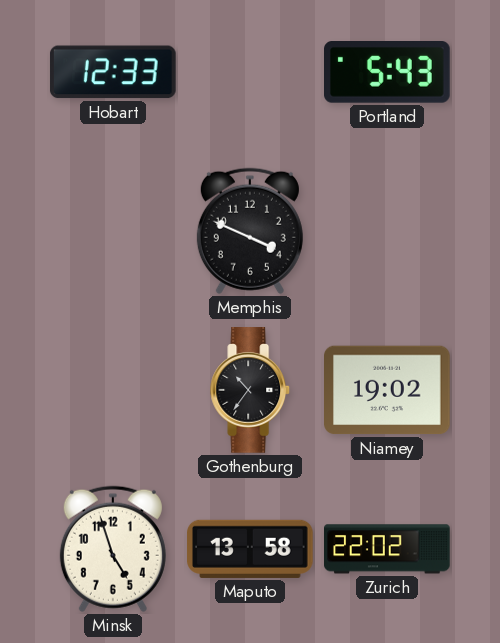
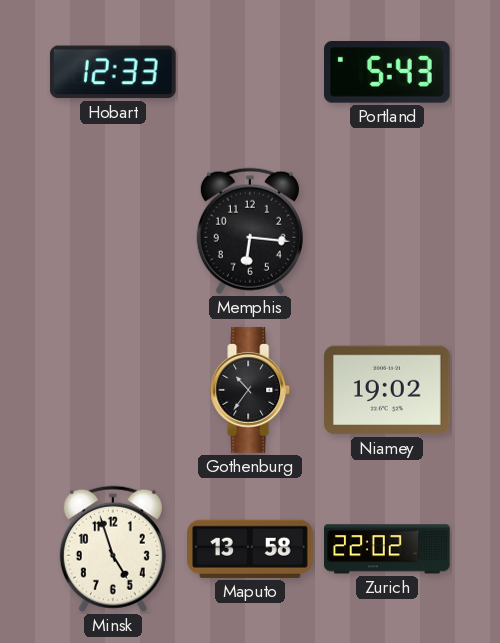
Memphis: 3:49 -> 6:16 (250, 231)
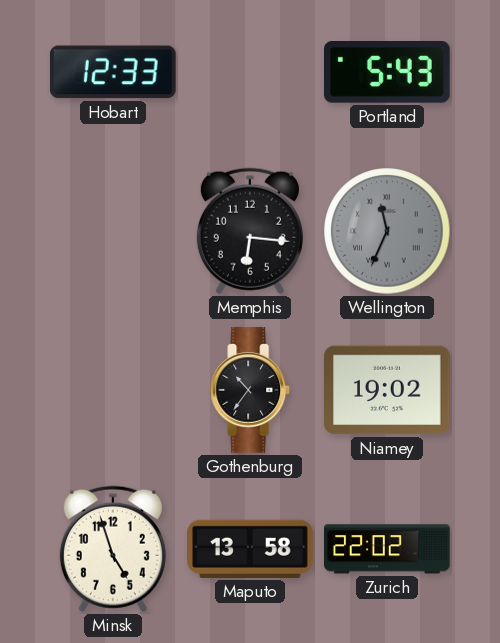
Wellington: none -> 11:34 (387, 231)
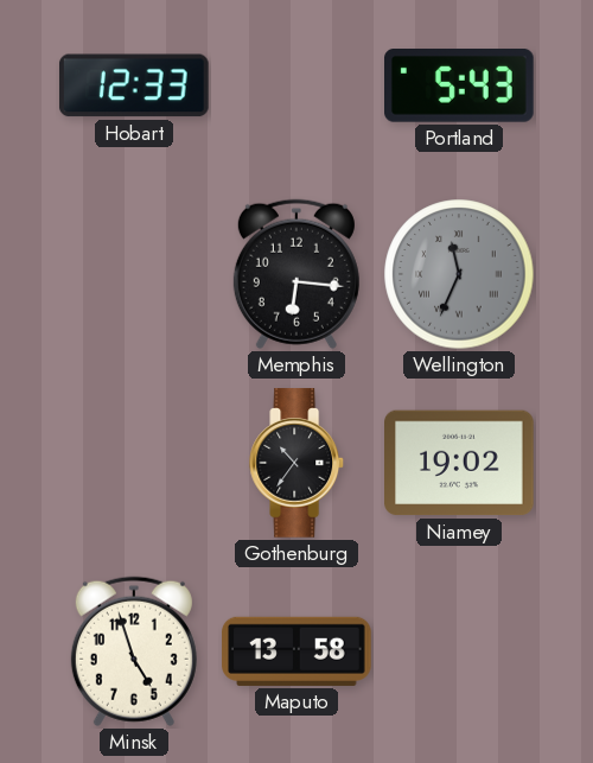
Zurich: 22:02 -> none (388, 549)
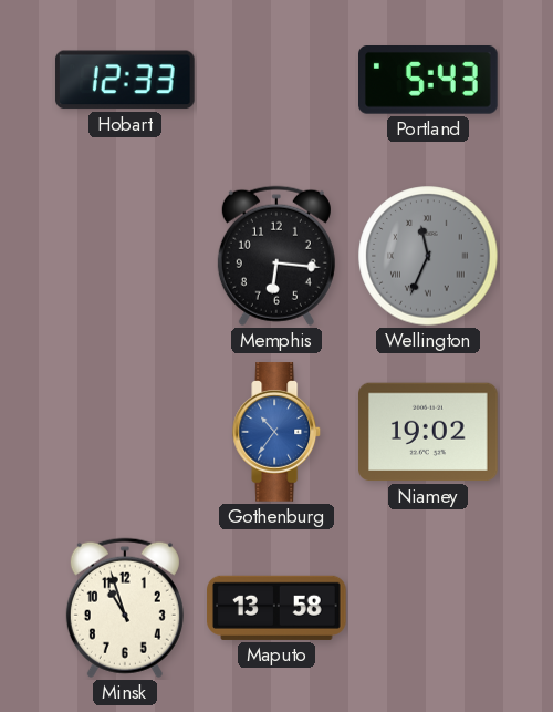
Gothenburg dial: black -> blue (278, 432)
Minsk: 4:57 -> 10:57 (125, 608)
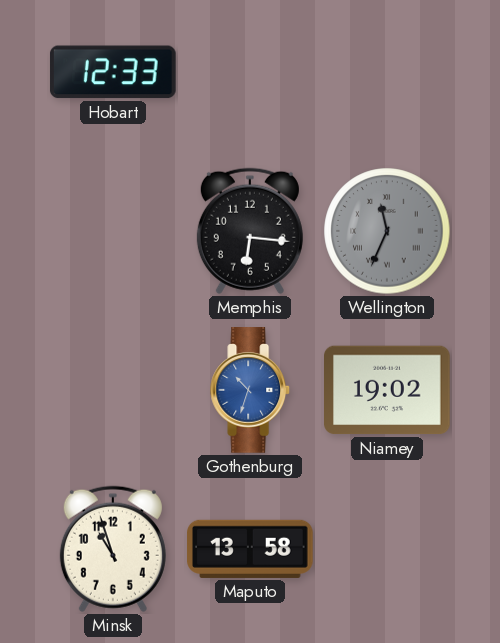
Portland: 5:43 -> none (429, 81)
Gothenburg: 10:36 -> 10:33 (251, 390)
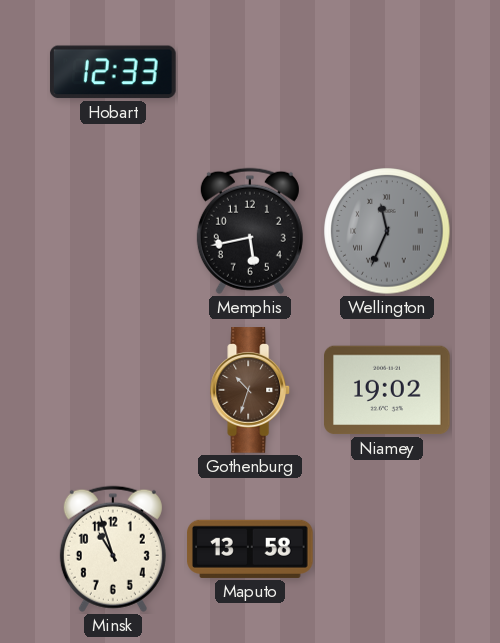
Memphis: 6:16 -> 5:43 (250, 231)
Gothenburg dial: blue -> brown (251, 390)
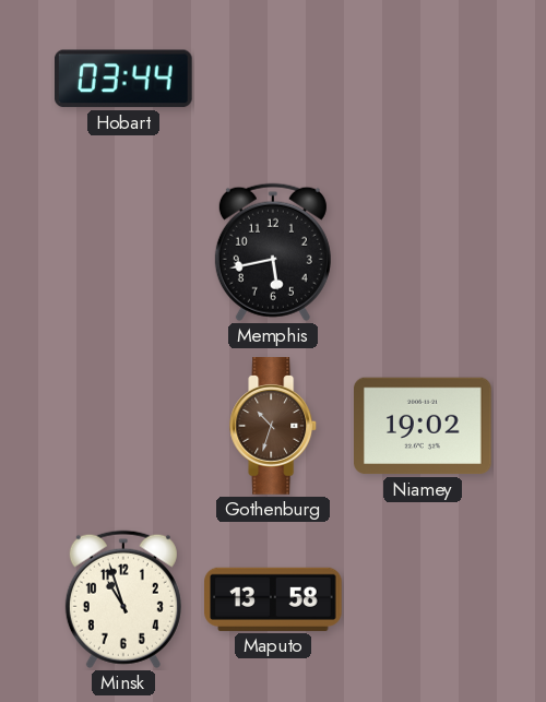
Hobart: 12:33 -> 03:44 (123, 79)
Wellington: 11:34 -> none (387, 231)
